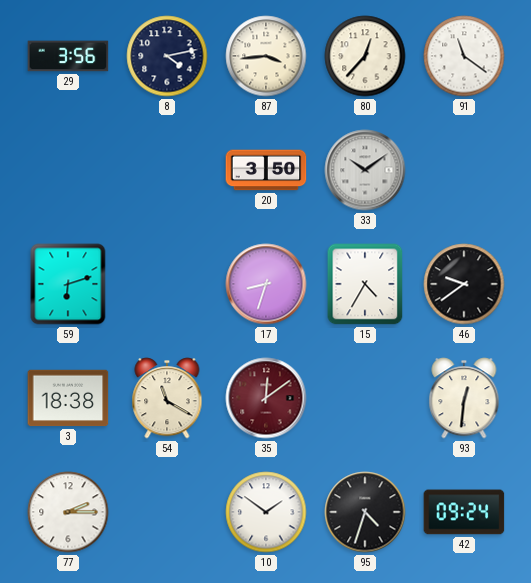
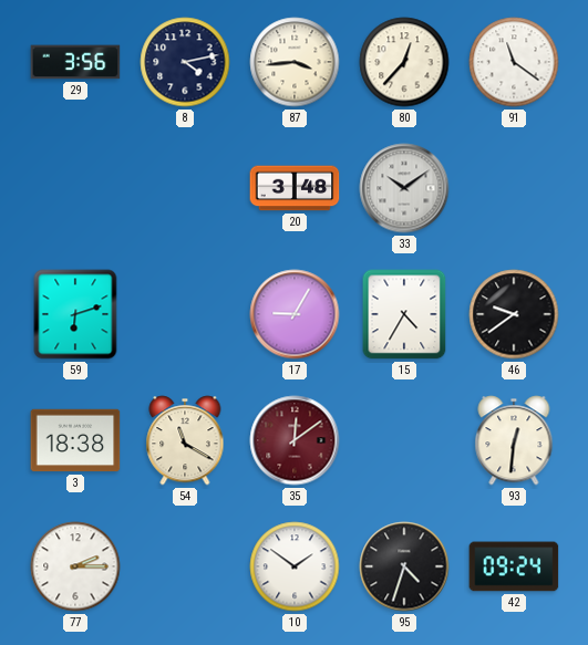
20: 3:50 -> 3:48 (295, 188)
17: 8:33 -> 9:05 (295, 314)
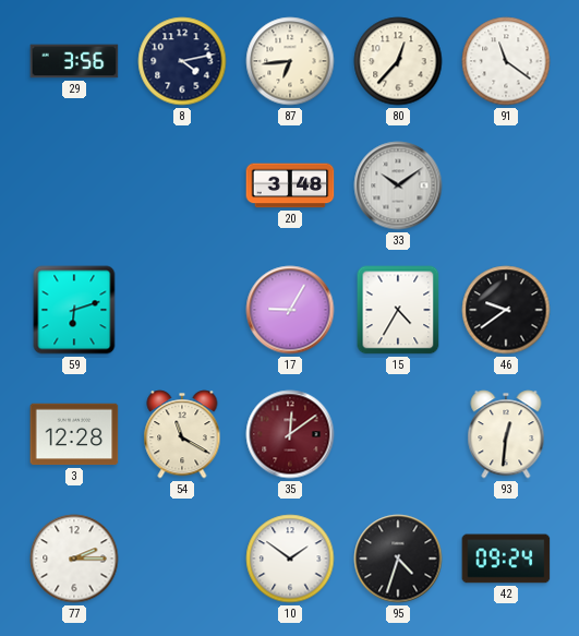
87: 3:44 -> 6:44 (290, 61)
3: 18:38 -> 12:28 (74, 434)
